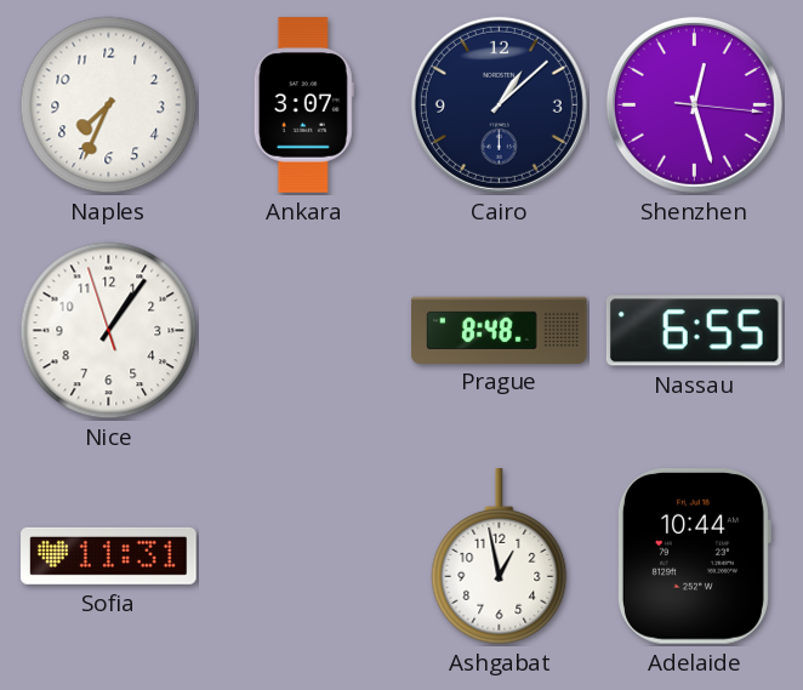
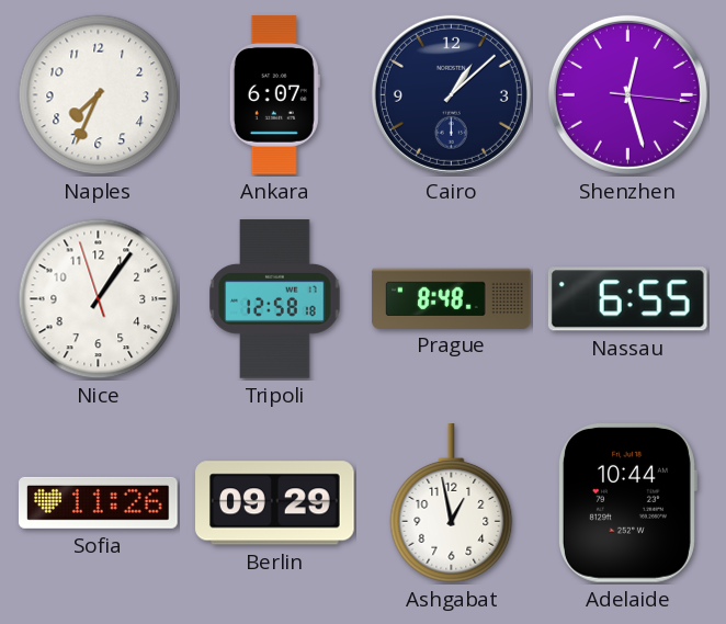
Ankara: 3:07 -> 6:07 (274, 95)
Tripoli: none -> 12:58 (275, 299)
Sofia: 11:31 -> 11:26 (99, 502)
Berlin: none -> 09:29 (275, 503)
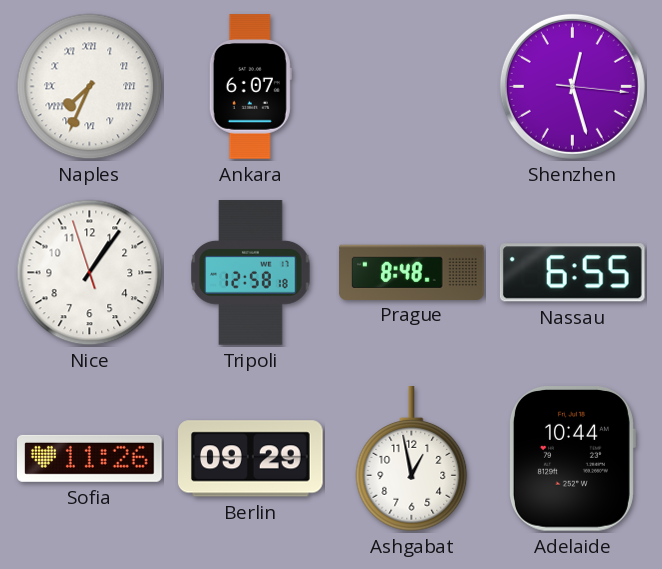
Naples numerals: Arabic -> Roman (90, 87)
Cairo: 1:08 -> none (451, 94)
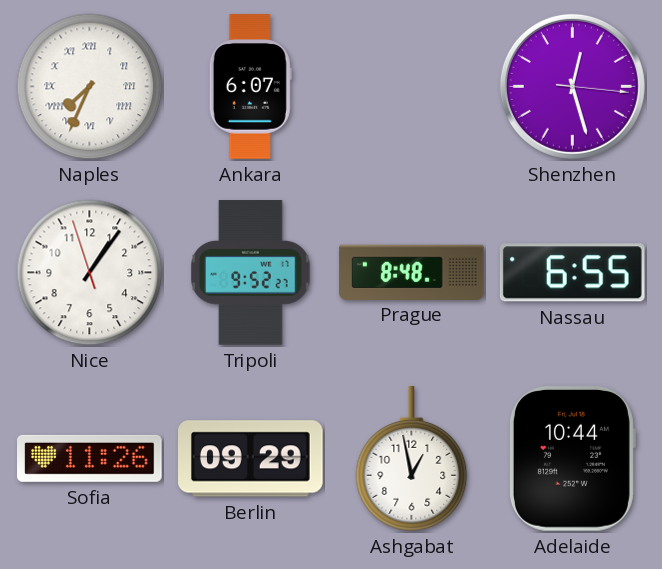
Tripoli: 12:58 -> 9:52 (251, 273)
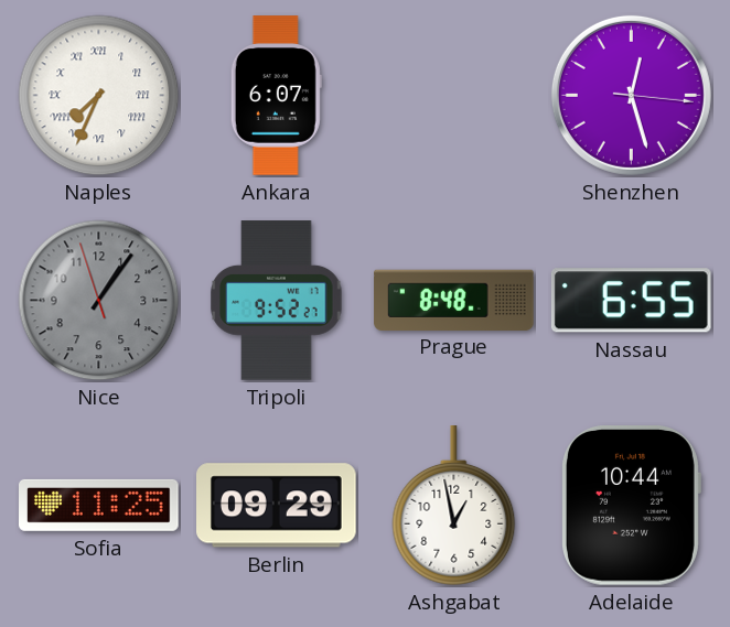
Nice dial: white -> grey (99, 301)
Sofia: 11:26 -> 11:25 (99, 505)
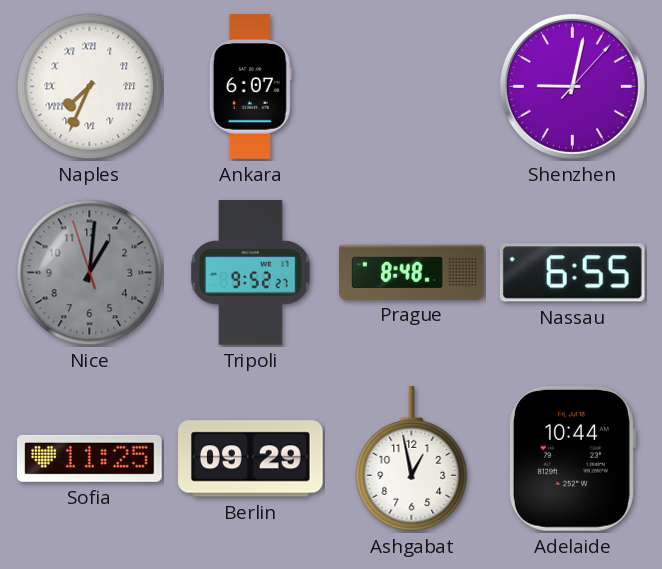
Shenzhen: 12:27 -> 9:02 (572, 86)
Nice: 1:05 -> 1:00 (90, 273)
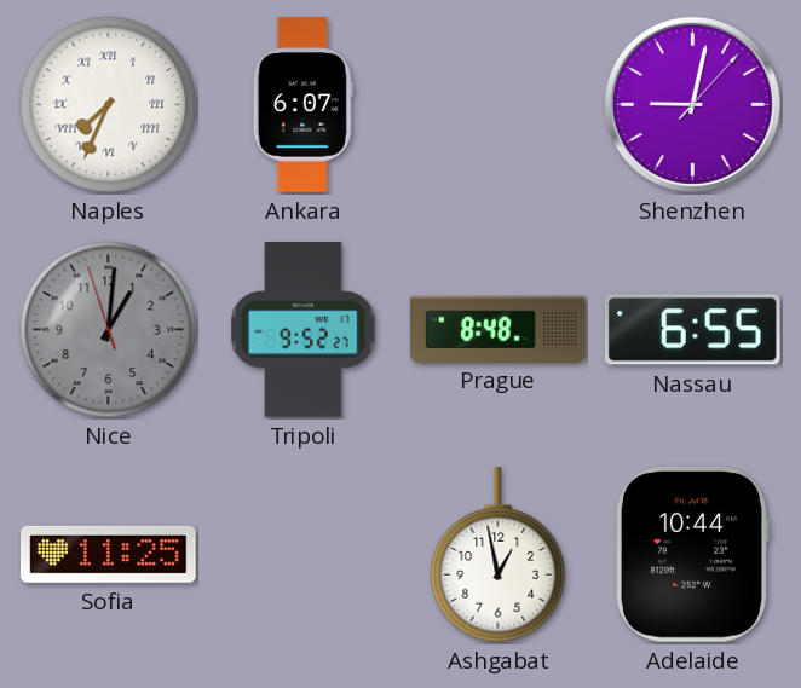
Berlin: 09:29 -> none (251, 459)
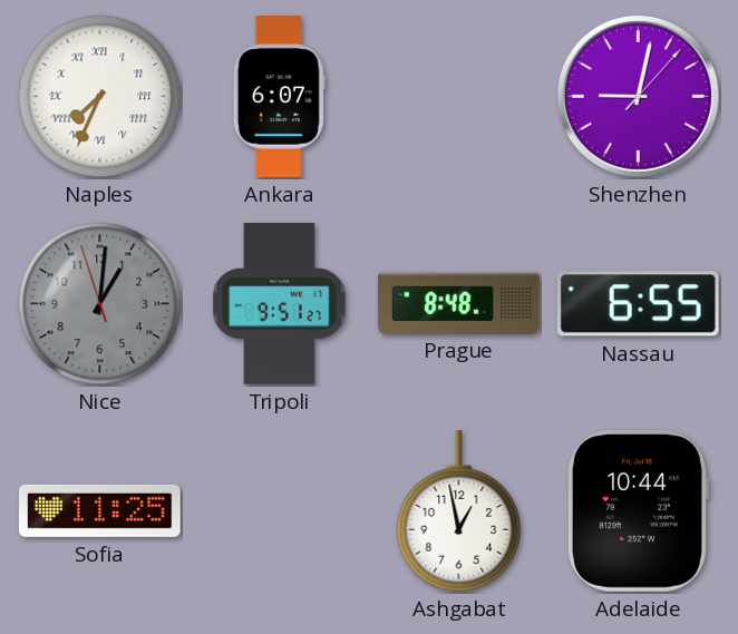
Tripoli: 9:52 -> 9:51 (280, 304)
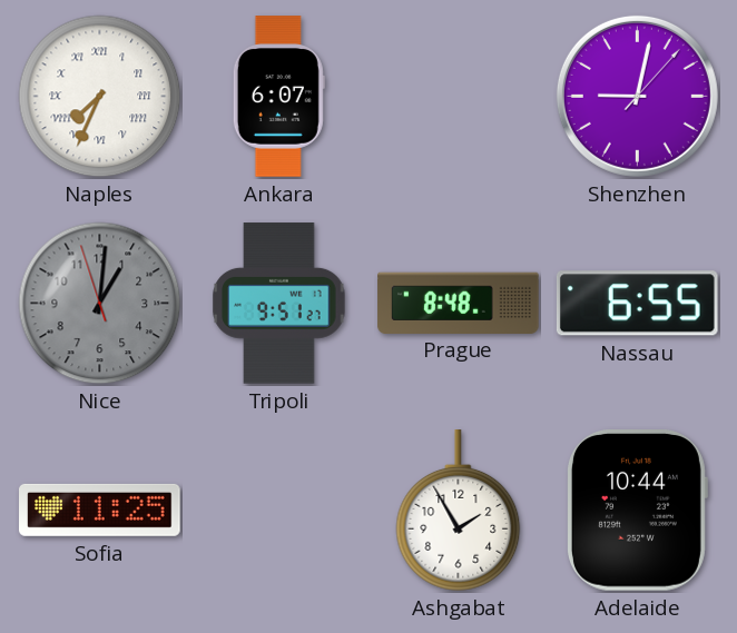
Ashgabat: 12:58 -> 1:55 (459, 511)
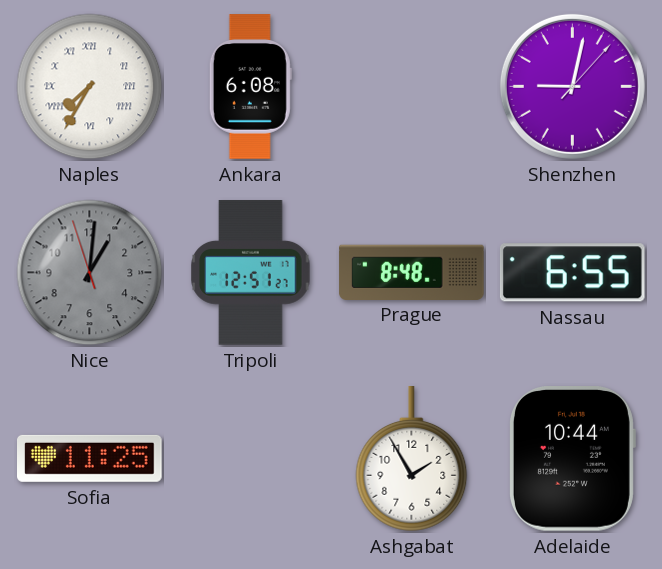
Naples: 7:34 -> 7:35 (90, 87)
Ankara: 6:07 -> 6:08 (250, 87)
Tripoli: 9:51 -> 12:51 (251, 273)
